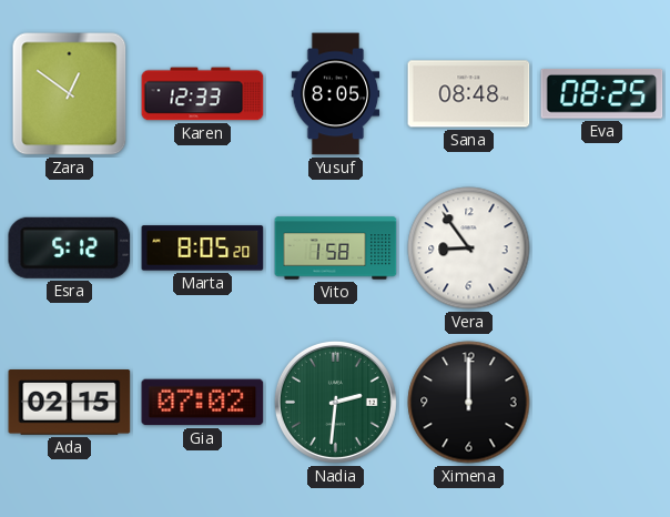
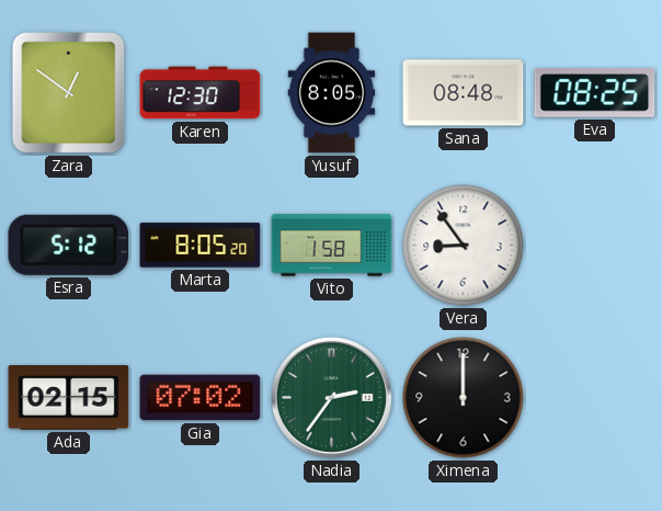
Karen: 12:33 -> 12:30 (201, 93)
Nadia: 2:31 -> 2:36 (331, 397)
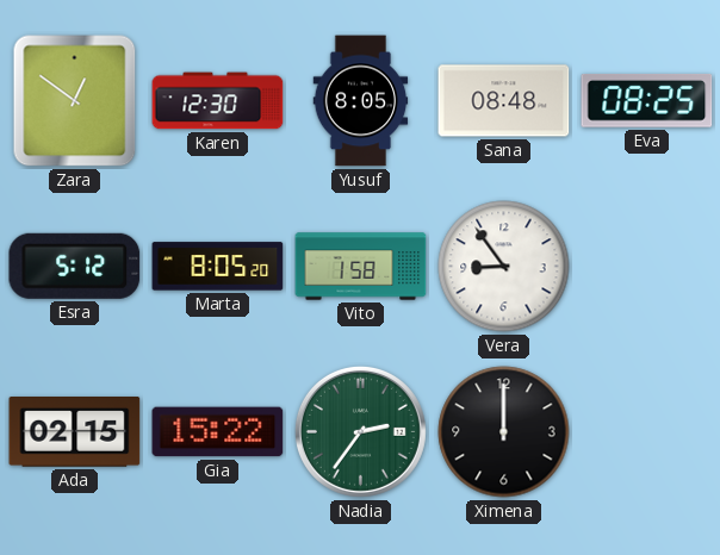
Gia: 07:02 -> 15:22 (218, 432)
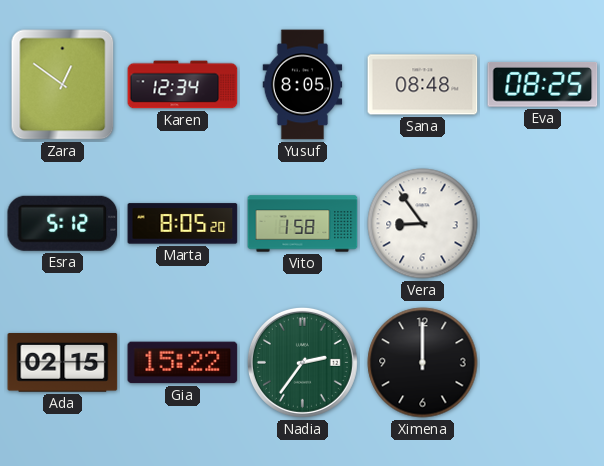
Karen: 12:30 -> 12:34 (183, 85)
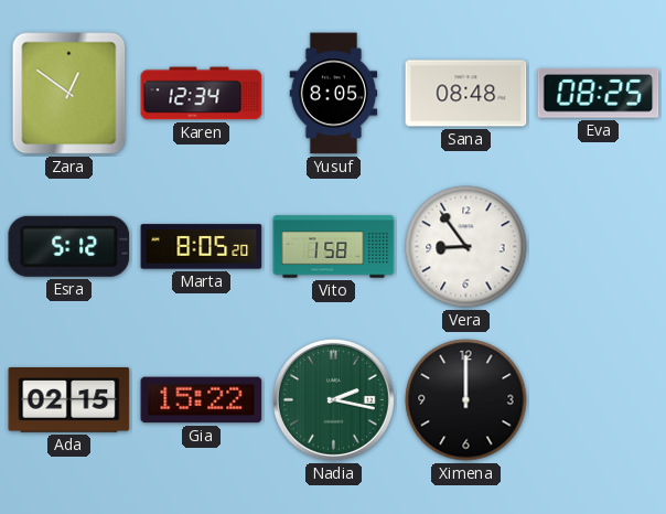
Nadia: 2:36 -> 2:17 (333, 399)
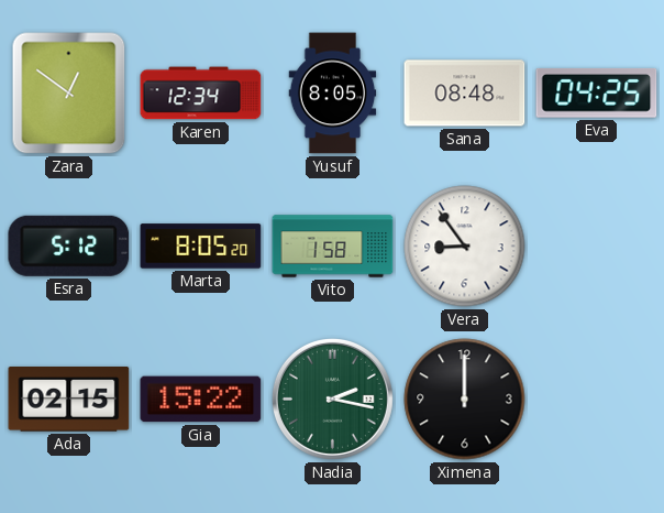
Eva: 08:25 -> 04:25 (597, 94)
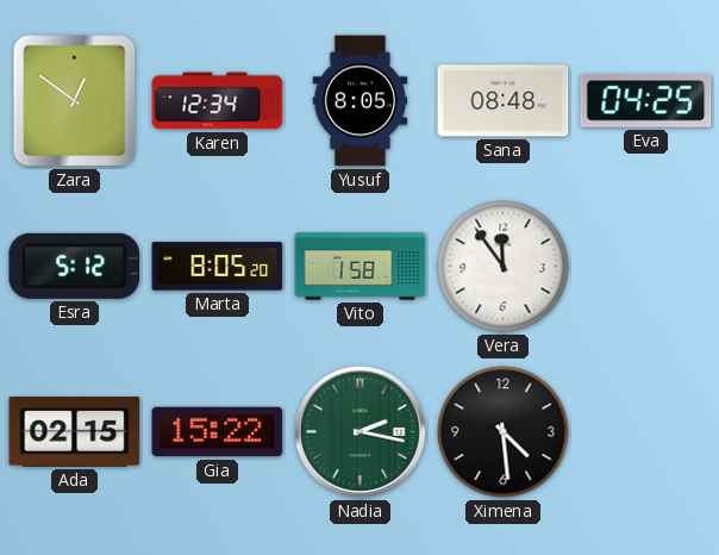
Vera: 8:54 -> 11:54 (504, 267)
Ximena: 12:00 -> 4:29 (504, 432)
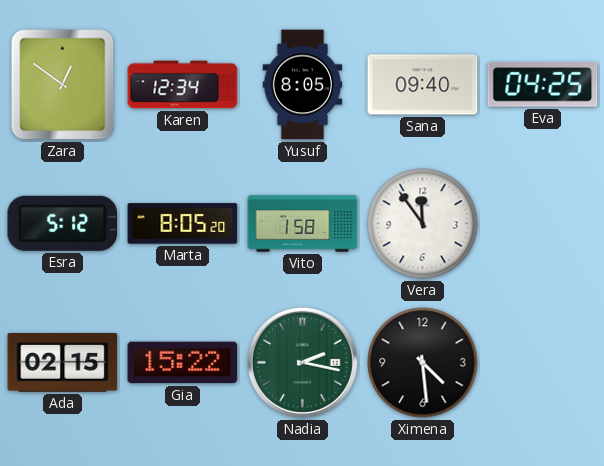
Sana: 08:48 -> 09:40 (423, 85)
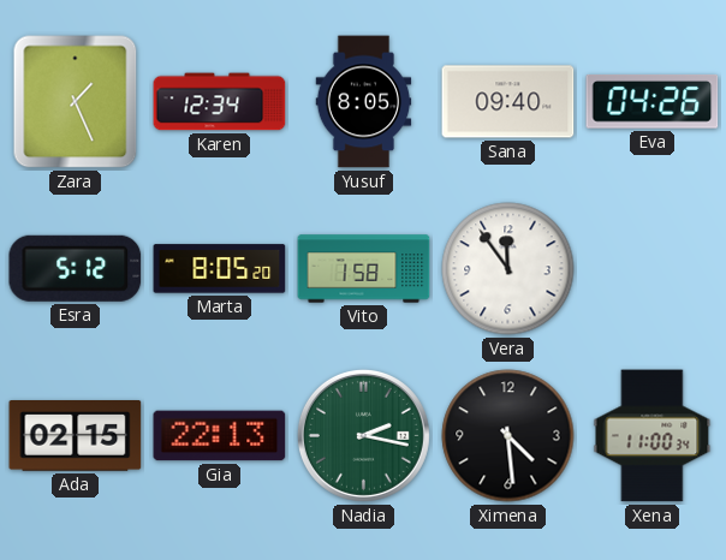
Zara: 12:51 -> 1:26 (76, 102)
Eva: 04:25 -> 04:26 (653, 102)
Gia: 15:22 -> 22:13 (220, 436)
Xena: none -> 11:00 (653, 436)
